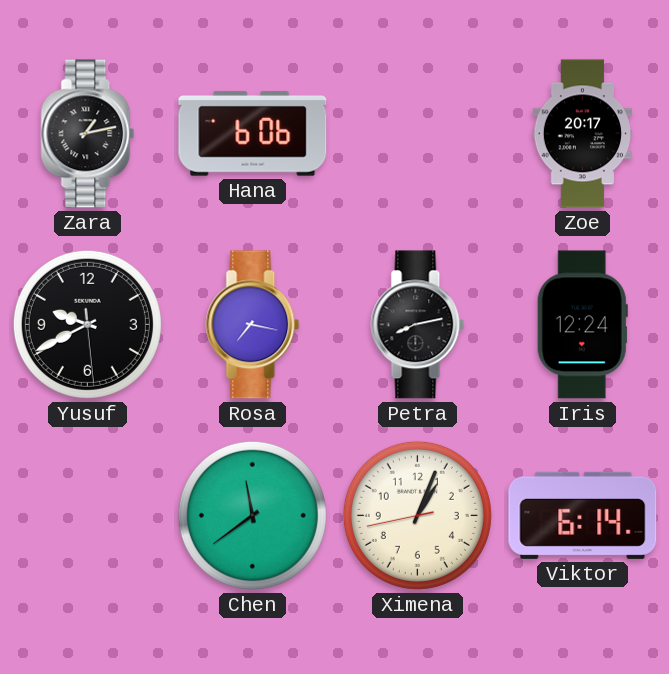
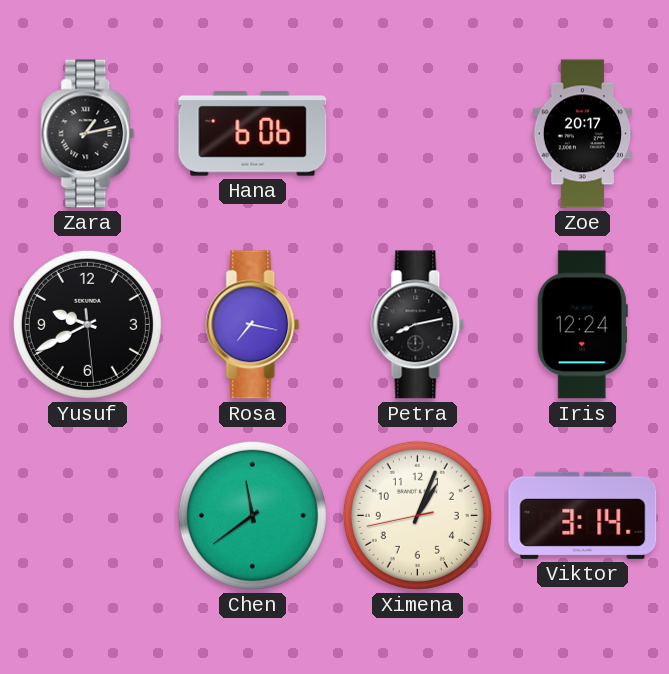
Viktor: 6:14 -> 3:14 (583, 515)
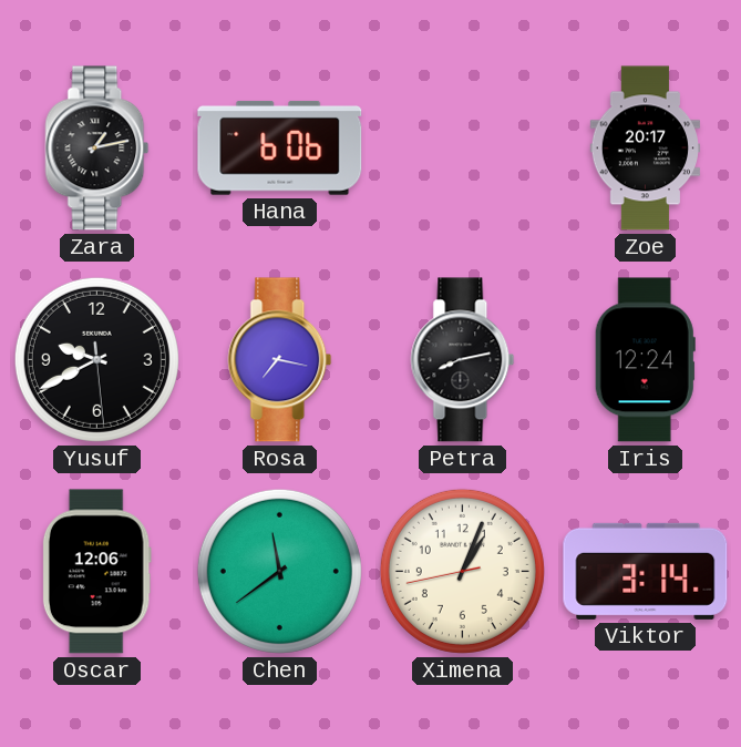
Oscar: none -> 12:06 (96, 572)
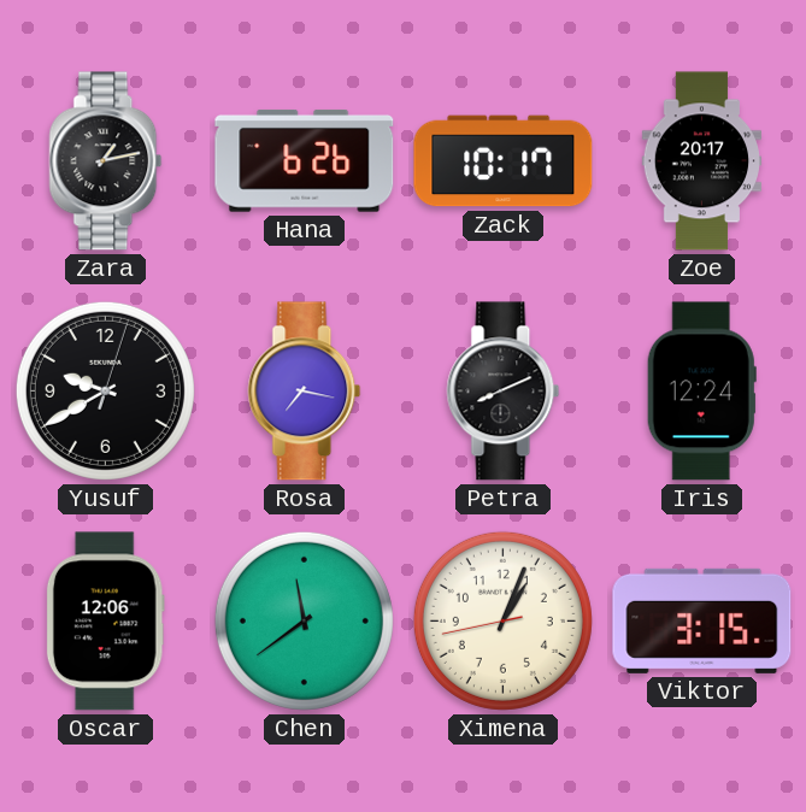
Hana: 6:06 -> 6:26 (305, 160)
Zack: none -> 10:17 (504, 161)
Yusuf: 9:40:29 -> 9:40:03 (105, 390)
Petra: 8:13 -> 8:11 (504, 392)
Viktor: 3:14 -> 3:15 (702, 620)
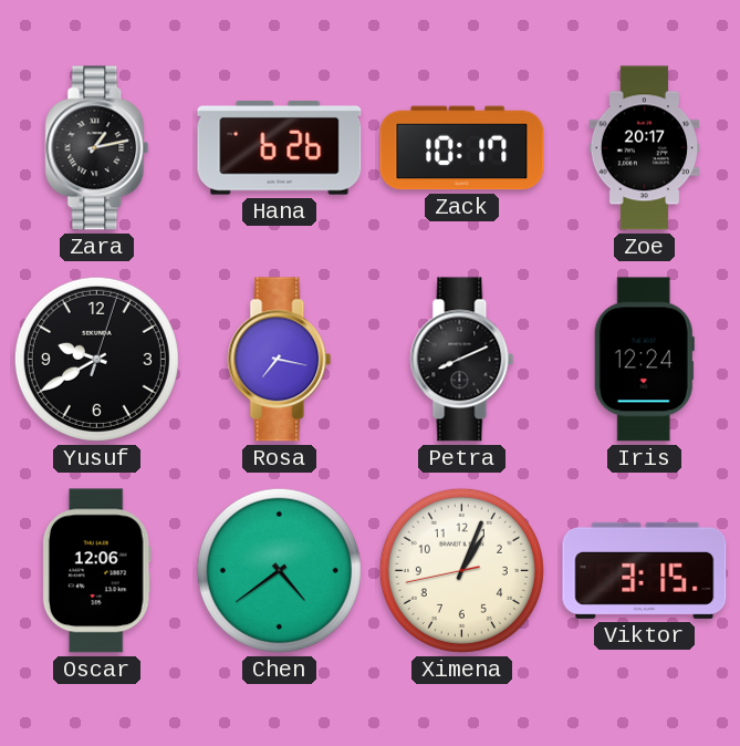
Chen: 11:39 -> 4:39 (279, 570)
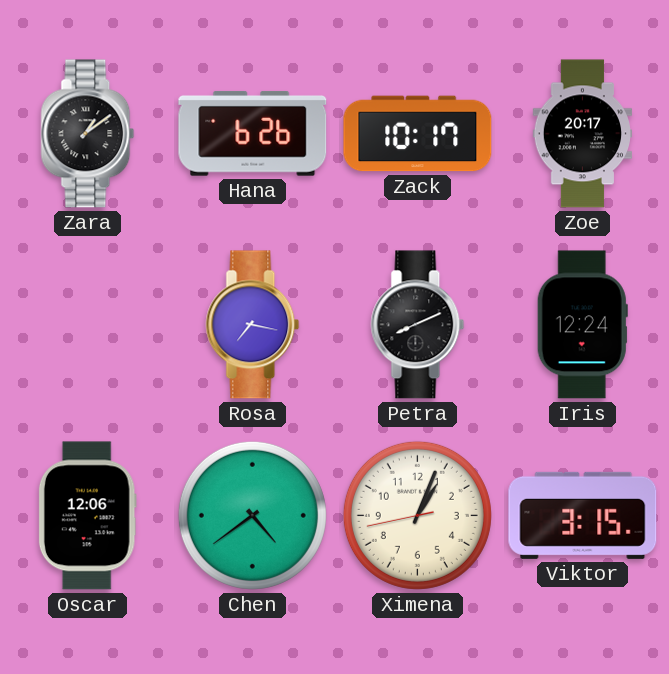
Zara: 1:13 -> 1:09 (88, 134)
Yusuf: 9:40 -> none (96, 359)
